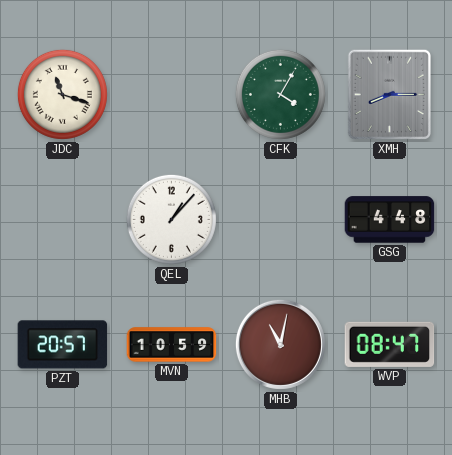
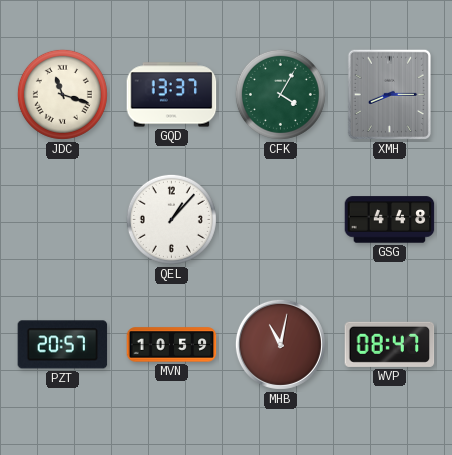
GQD: none -> 13:37 (172, 95)
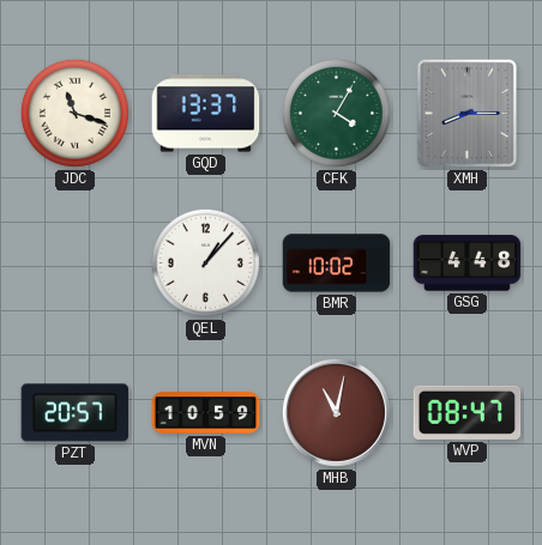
BMR: none -> 10:02 (337, 264)
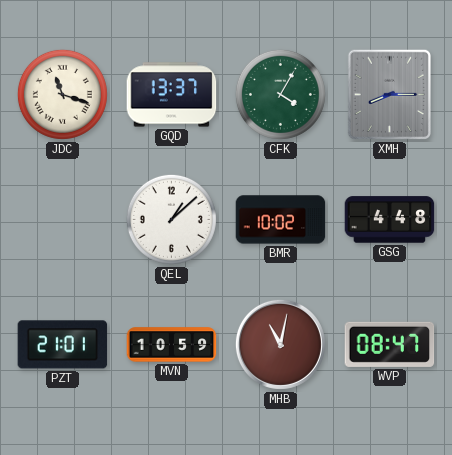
QEL: 1:07 -> 1:08 (171, 219)
PZT: 20:57 -> 21:01 (63, 345)
